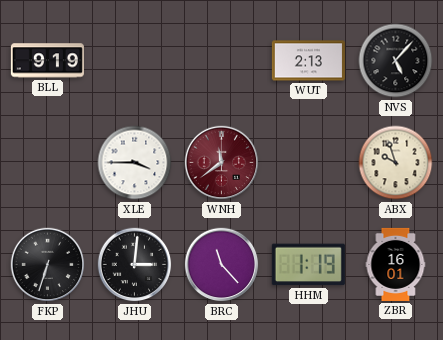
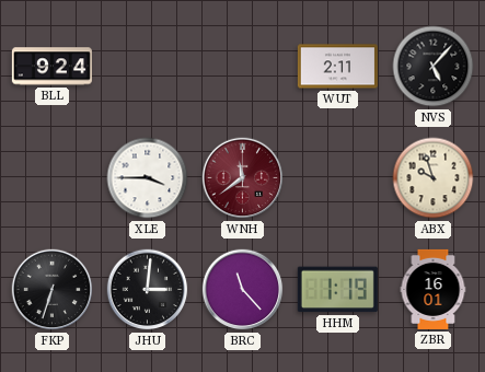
BLL: 9:19 -> 9:24 (51, 67)
WUT: 2:13 -> 2:11 (337, 67)
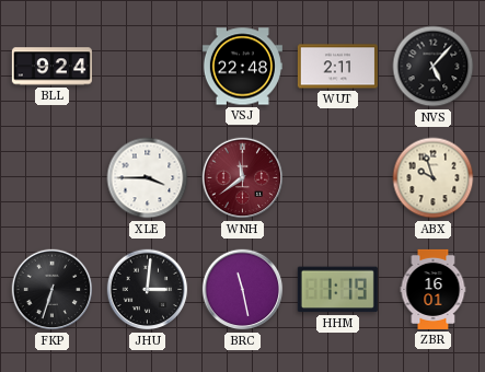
VSJ: none -> 22:48 (242, 67)
BRC: 11:23 -> 11:28 (243, 290)
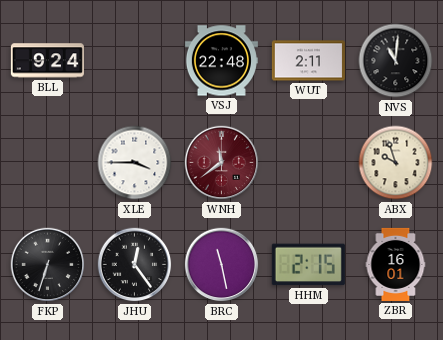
NVS: 5:07 -> 11:01 (396, 61)
JHU: 3:01 -> 12:24 (135, 265)
HHM: 1:19 -> 2:15 (308, 265)
